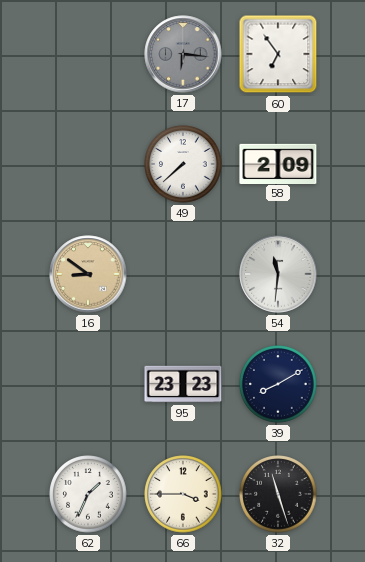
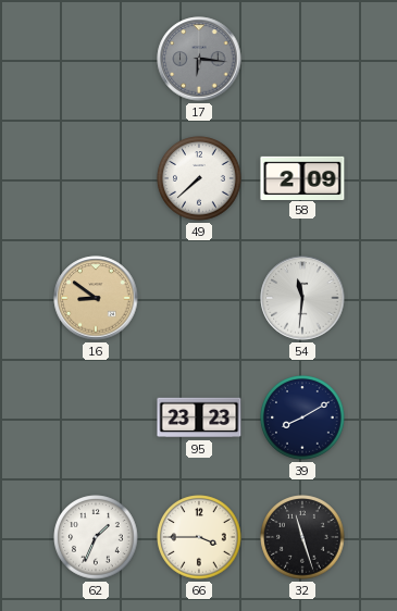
60: 6:54 -> none (278, 54)
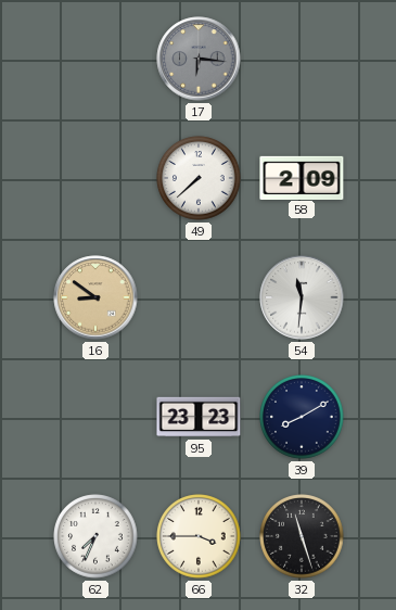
62: 1:34 -> 7:34 (95, 536)
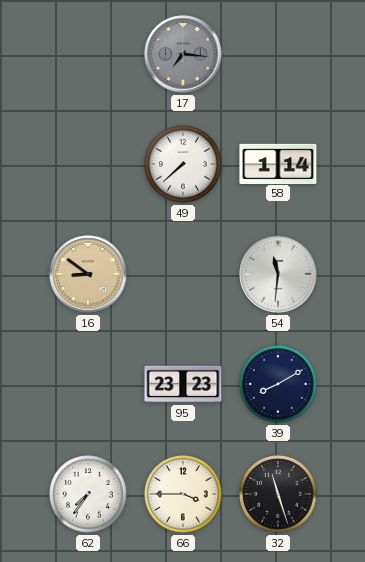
17: 6:16 -> 7:16 (183, 54)
58: 2:09 -> 1:14 (278, 163)
62: 7:34 -> 7:36 (88, 494)
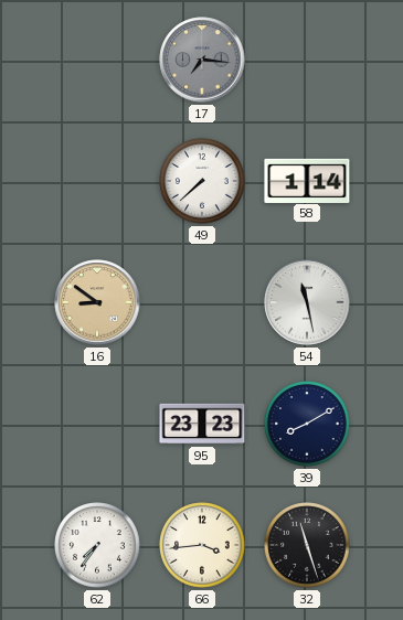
54: 11:31 -> 11:28 (307, 302)
66: 3:45 -> 3:44 (202, 545)
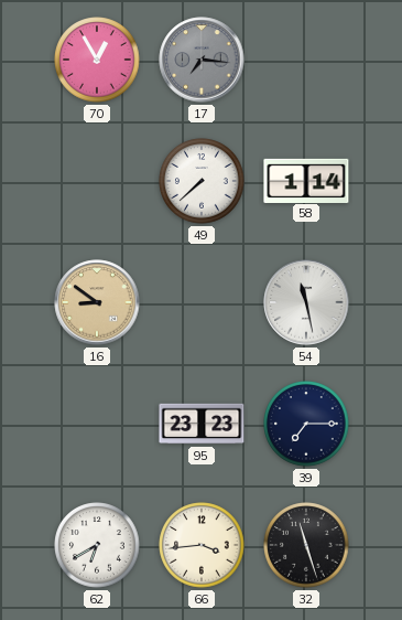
70: none -> 12:55 (97, 60)
39: 8:10 -> 7:15 (306, 424)
62: 7:36 -> 6:40 (97, 545)
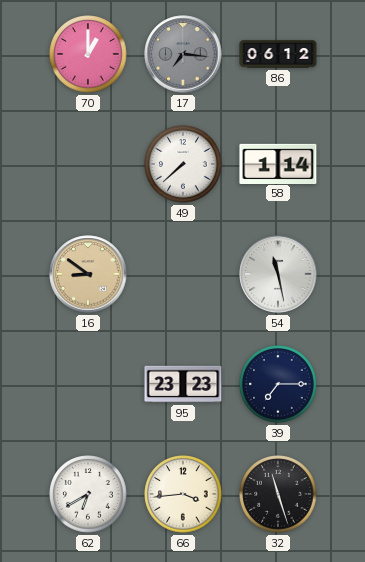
70: 12:55 -> 1:00 (88, 54)
86: none -> 06:12 (278, 54)
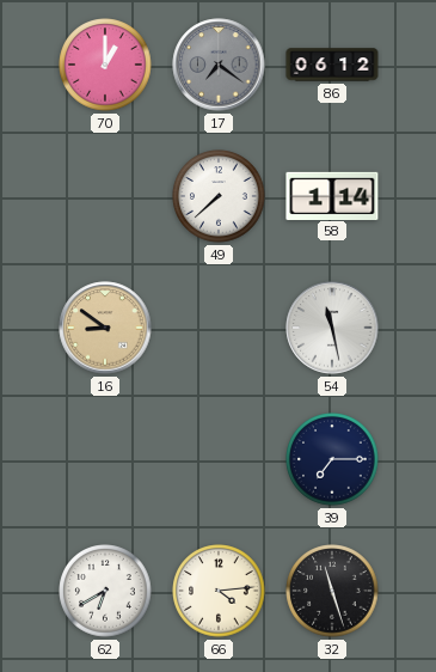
17: 7:16 -> 7:21 (219, 65)
95: 23:23 -> none (183, 384)
66: 3:44 -> 4:14 (219, 591)
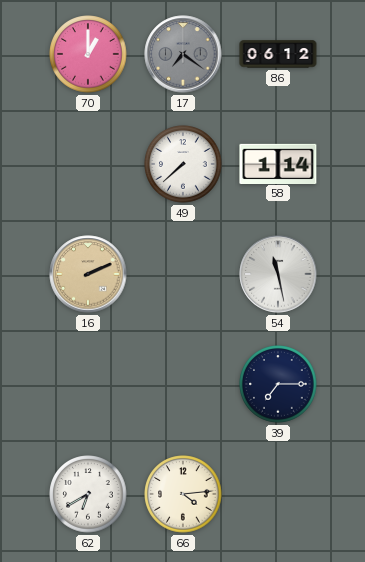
16: 8:51 -> 2:11 (88, 274)
32: 11:27 -> none (332, 591)
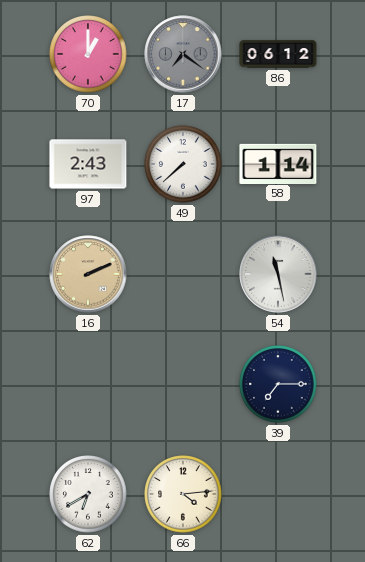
97: none -> 2:43 (88, 164)
